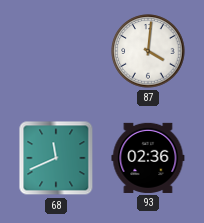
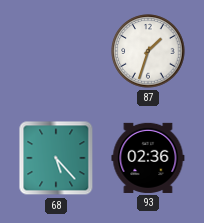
87: 4:01 -> 1:33 (148, 51)
68: 11:41 -> 5:23 (56, 158)
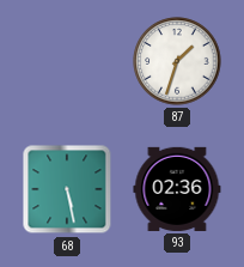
68: 5:23 -> 5:28 (67, 189)
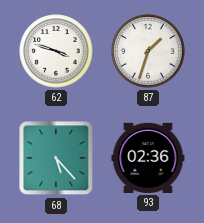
62: none -> 3:48 (56, 51)
68: 5:28 -> 5:23 (56, 158)
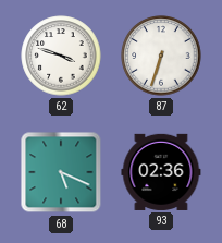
87: 1:33 -> 6:33 (161, 56)
68: 5:23 -> 5:19 (61, 172)
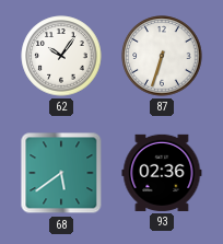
62: 3:48 -> 10:06 (61, 56)
68: 5:19 -> 5:39 (61, 173)
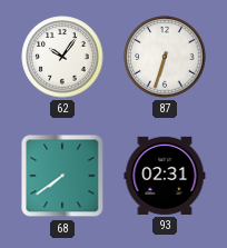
68: 5:39 -> 7:39 (62, 176)
93: 02:36 -> 02:31 (165, 176)
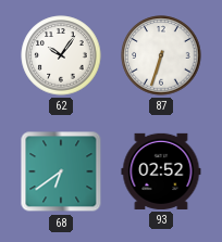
68: 7:39 -> 6:39 (61, 171)
93: 02:31 -> 02:52 (161, 171)
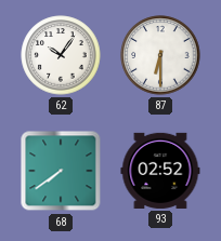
87: 6:33 -> 6:30 (160, 55)
68: 6:39 -> 7:39 (61, 171)
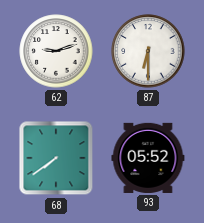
62: 10:06 -> 9:12 (56, 51)
93: 02:52 -> 05:52 (148, 158)
